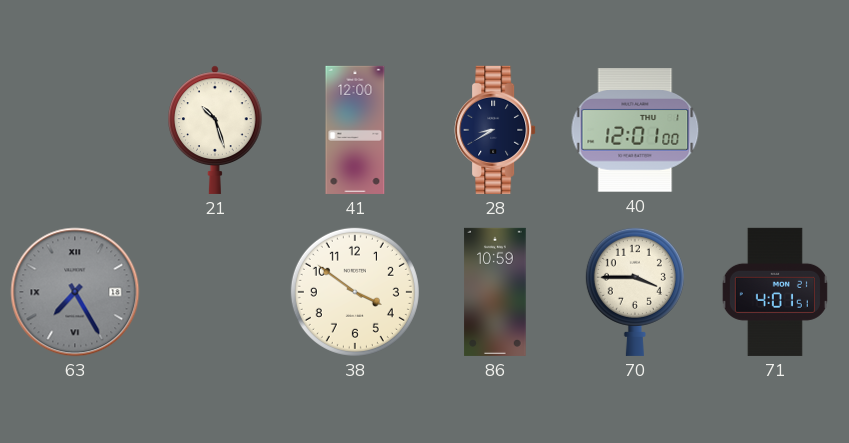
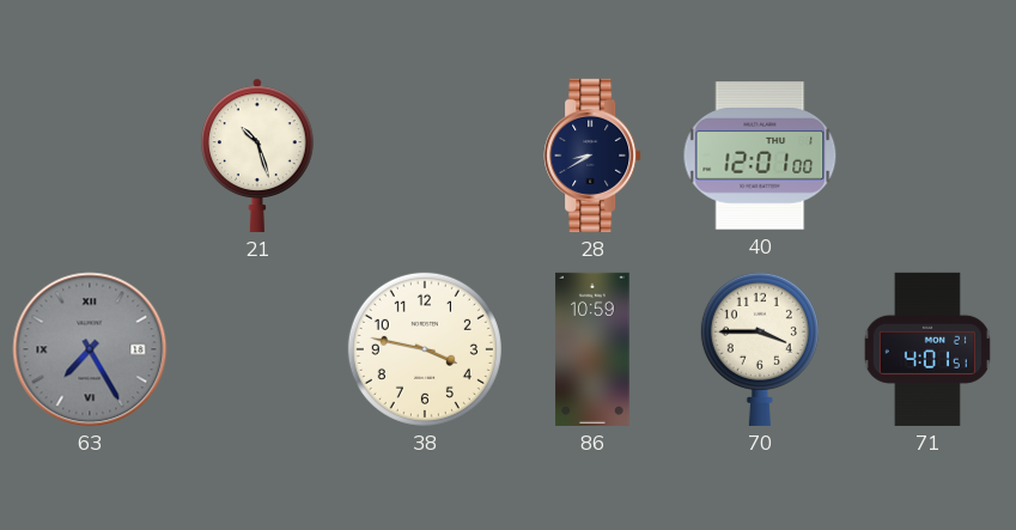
41: 12:00 -> none (355, 130)
38: 3:51 -> 3:47 (425, 349)
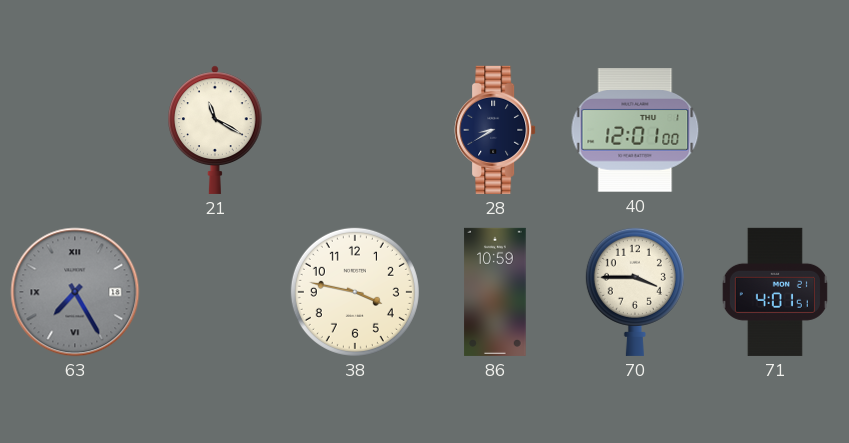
21: 10:27 -> 11:20 (216, 130)
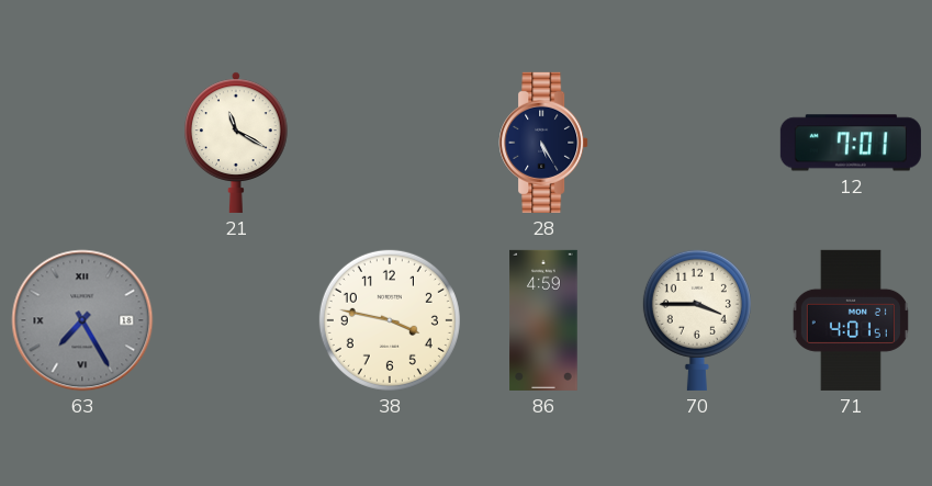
28: 8:40 -> 5:25 (543, 143)
40: 12:01 -> none (635, 130)
12: none -> 7:01 (851, 143)
86: 10:59 -> 4:59 (543, 320)
